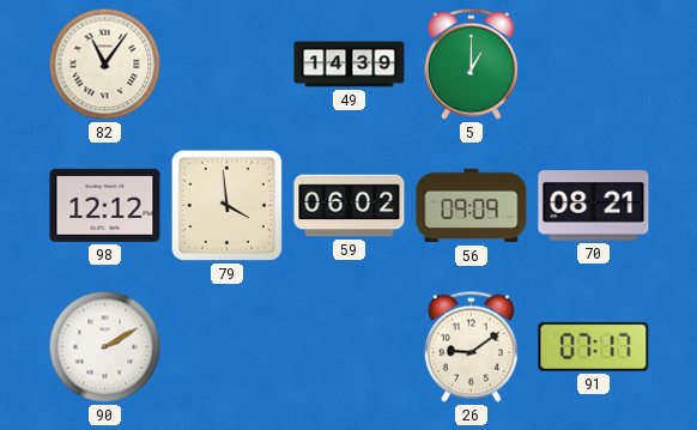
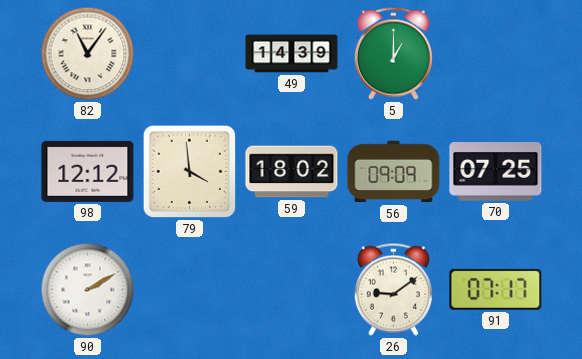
59: 06:02 -> 18:02 (292, 172)
70: 08:21 -> 07:25 (496, 172)
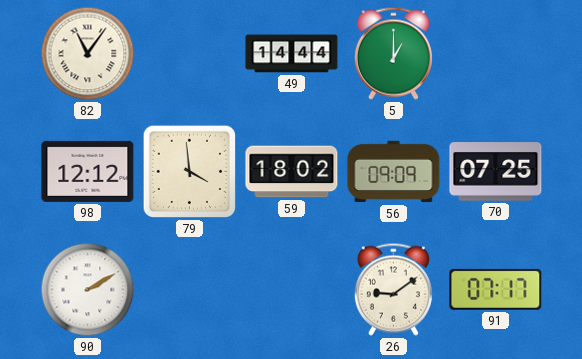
49: 14:39 -> 14:44 (292, 54)
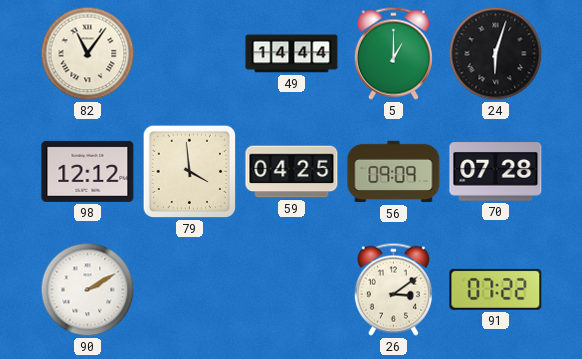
24: none -> 6:03 (496, 54)
59: 18:02 -> 04:25 (292, 172)
70: 07:25 -> 07:28 (496, 172)
26: 9:09 -> 3:09 (393, 289)
91: 07:17 -> 07:22 (496, 289)
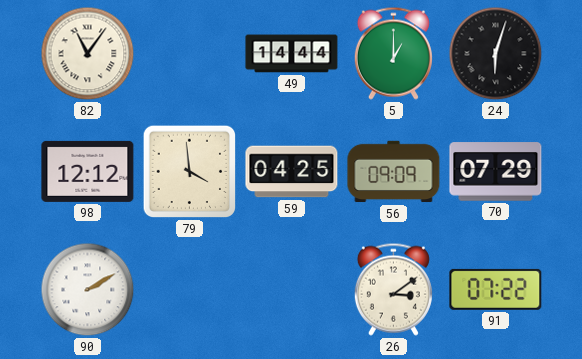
70: 07:28 -> 07:29 (496, 172)
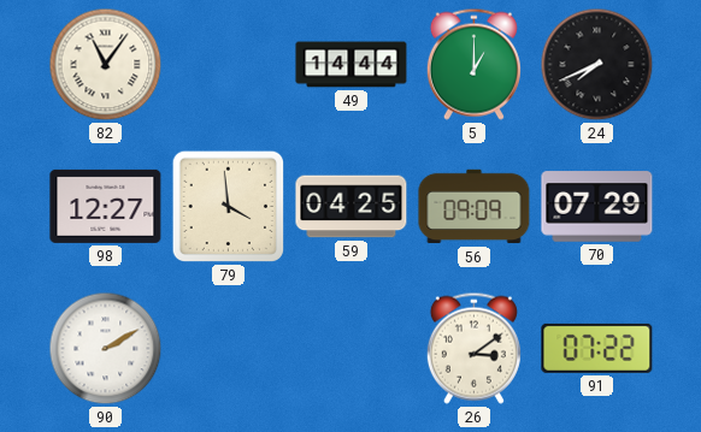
24: 6:03 -> 7:41 (597, 65)
98: 12:12 -> 12:27 (106, 206)
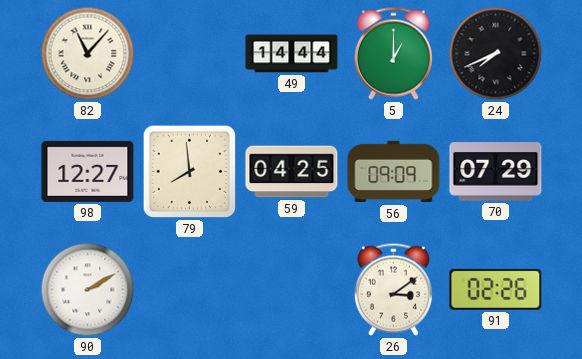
82: 11:06 -> 11:07 (88, 54)
79: 3:59 -> 7:59 (190, 172)
91: 07:22 -> 02:26 (496, 289)
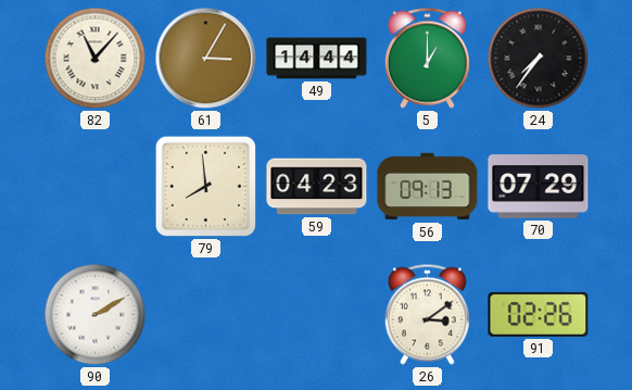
61: none -> 3:05 (206, 59)
24: 7:41 -> 7:36 (539, 59)
98: 12:27 -> none (88, 171)
59: 04:25 -> 04:23 (317, 187)
56: 09:09 -> 09:13 (428, 187)
